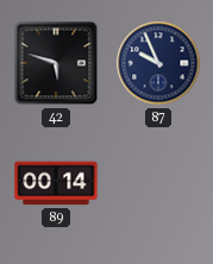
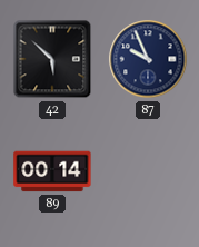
42: 5:48 -> 5:52 (52, 59)
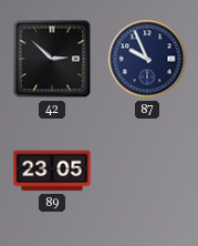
42: 5:52 -> 2:52 (52, 59)
89: 00:14 -> 23:05 (52, 171)
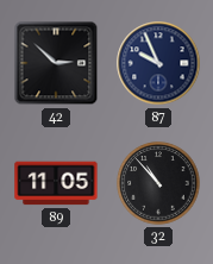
89: 23:05 -> 11:05 (56, 183)
32: none -> 10:53 (158, 183)
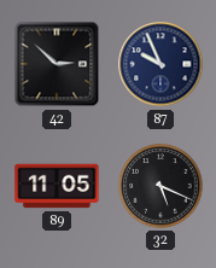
32: 10:53 -> 5:19 (160, 186)
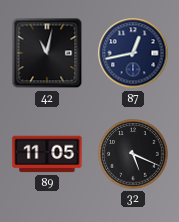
42: 2:52 -> 11:02 (47, 53)
87: 9:56 -> 12:43 (133, 53)
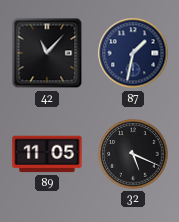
42: 11:02 -> 11:07 (47, 53)
87: 12:43 -> 1:32 (133, 53)
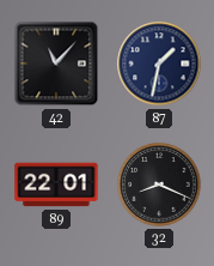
89: 11:05 -> 22:01 (56, 185)
32: 5:19 -> 8:19 (159, 185)
